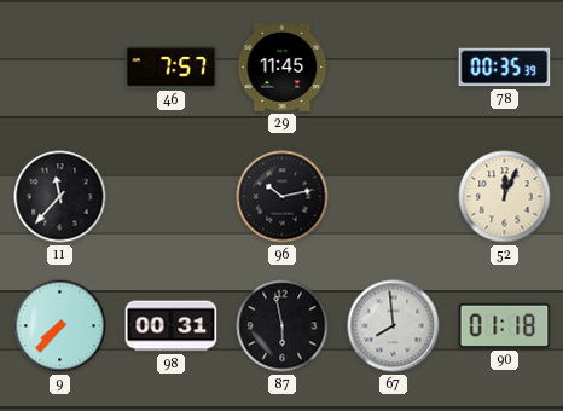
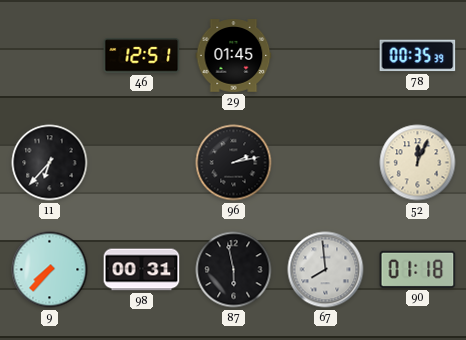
46: 7:57 -> 12:51 (142, 56)
29: 11:45 -> 01:45 (234, 56)
11: 11:37 -> 6:37 (50, 163)
96: 10:13 -> 2:13 (234, 163)
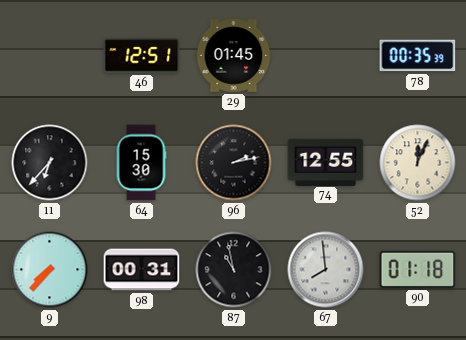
64: none -> 15:30 (141, 163)
74: none -> 12:55 (326, 162)
87: 5:58 -> 10:58 (234, 270)
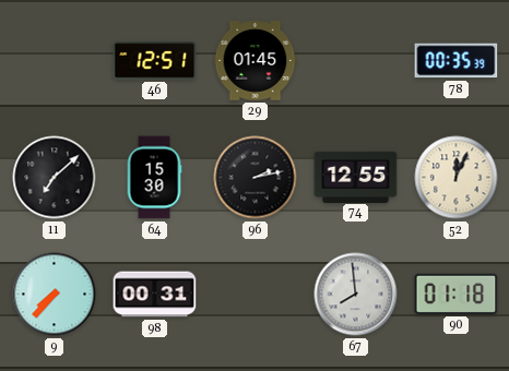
11: 6:37 -> 7:08 (55, 178)
87: 10:58 -> none (234, 270)
